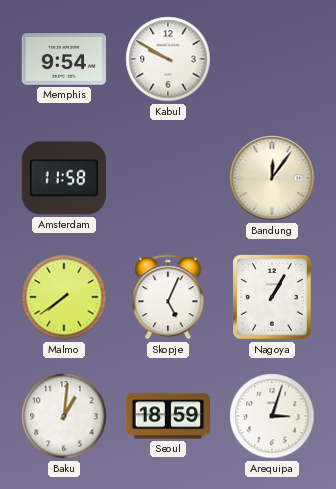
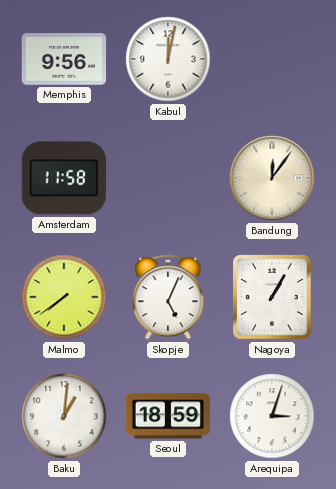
Memphis: 9:54 -> 9:56 (64, 59)
Kabul: 9:50 -> 12:02 (168, 59)
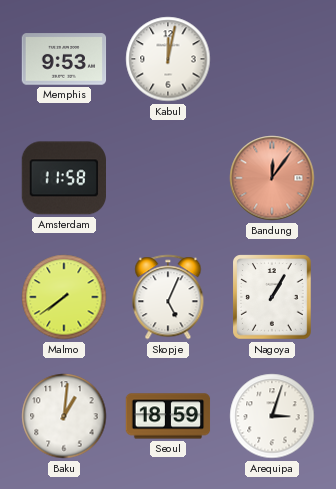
Memphis: 9:56 -> 9:53 (64, 59)
Bandung dial: cream -> salmon (272, 178)
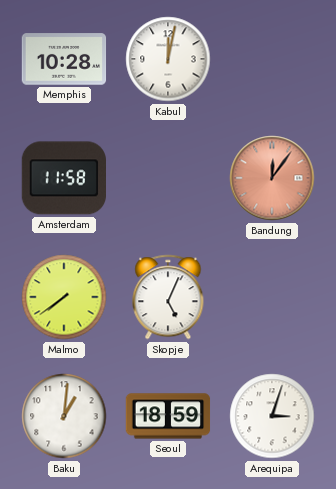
Memphis: 9:53 -> 10:28 (64, 59)
Nagoya: 1:05 -> none (272, 297)
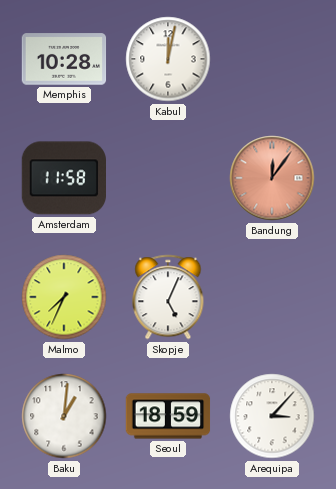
Malmo: 7:39 -> 7:34 (64, 297)
Arequipa: 3:03 -> 3:07 (272, 416)
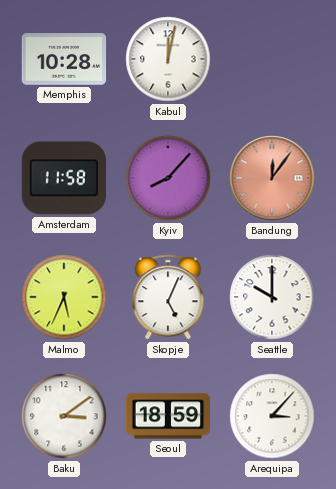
Kyiv: none -> 8:07 (168, 178)
Malmo: 7:34 -> 5:34 (64, 297)
Seattle: none -> 10:00 (272, 297)
Baku: 1:01 -> 3:09 (64, 416)
